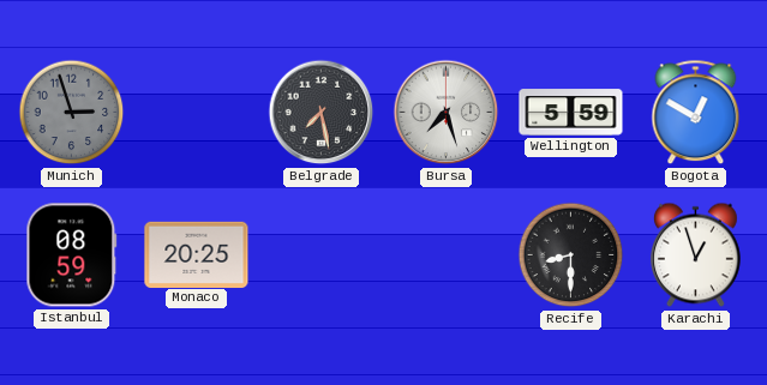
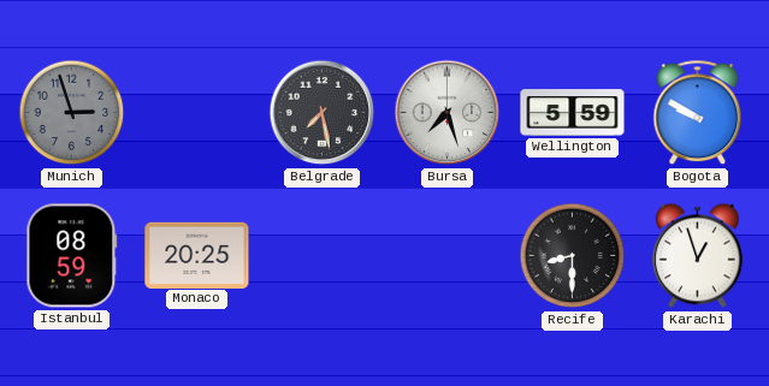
Bogota: 12:50 -> 9:50 (698, 113)
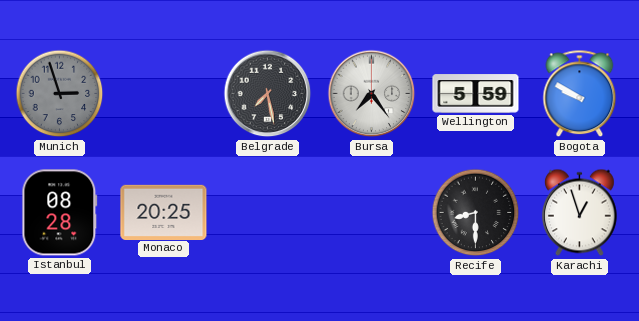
Bursa: 7:27 -> 7:24 (372, 94)
Istanbul: 08:59 -> 08:28 (60, 213)
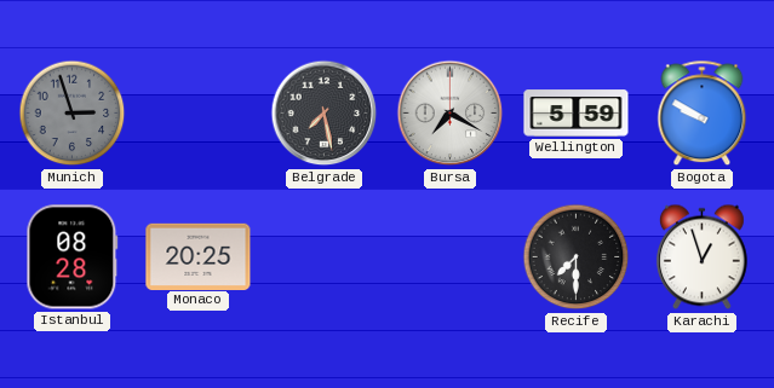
Bursa: 7:24 -> 7:20 (451, 114)
Recife: 8:30 -> 7:30 (577, 257)
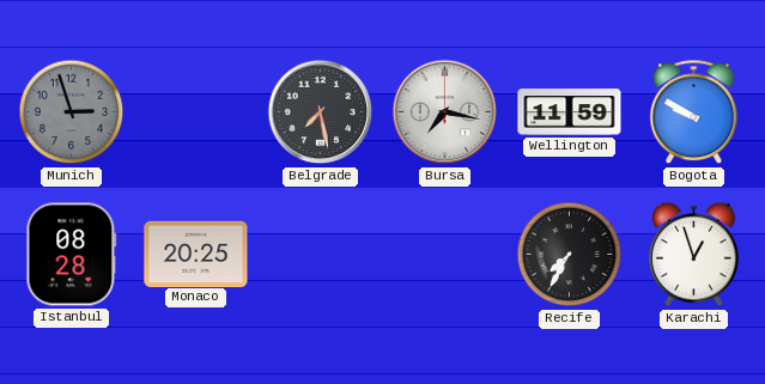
Bursa: 7:20 -> 7:17 (445, 112)
Wellington: 5:59 -> 11:59 (570, 112)
Recife: 7:30 -> 7:35 (570, 255)
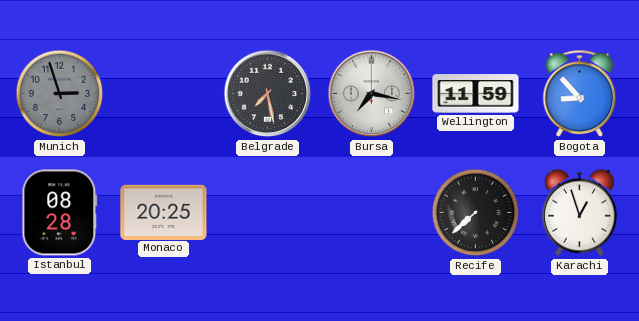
Bogota: 9:50 -> 8:53 (580, 94)
Recife: 7:35 -> 7:38 (476, 213)
